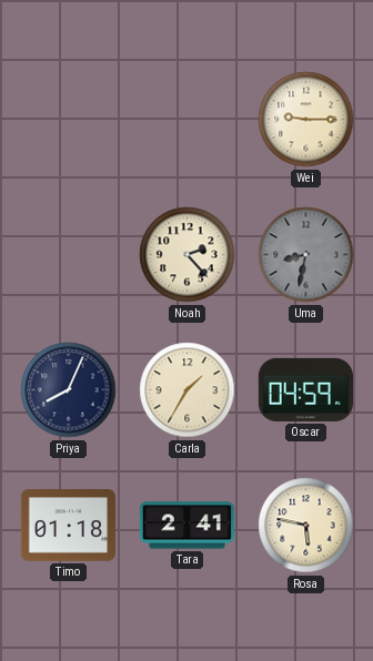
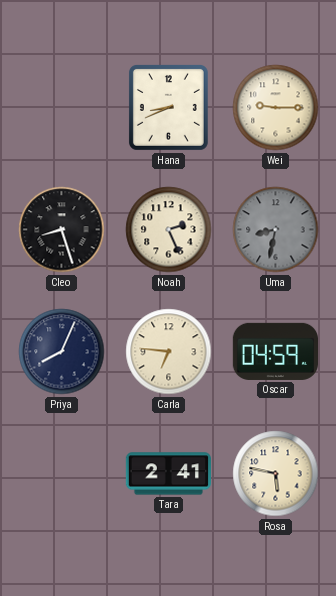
Hana: none -> 8:41 (168, 107)
Cleo: none -> 8:27 (62, 230)
Noah: 2:23 -> 2:26 (169, 230)
Carla: 1:35 -> 6:46 (169, 352)
Timo: 01:18 -> none (68, 526)
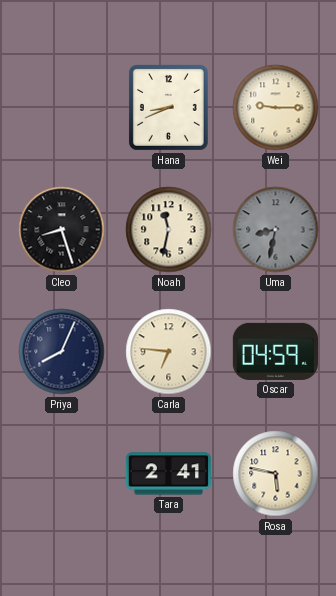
Noah: 2:26 -> 11:32 (169, 230)
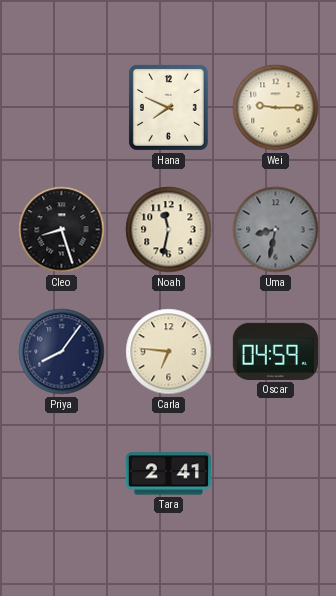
Hana: 8:41 -> 7:49 (168, 107)
Priya: 8:04 -> 8:06 (62, 352)
Rosa: 5:47 -> none (276, 474)
